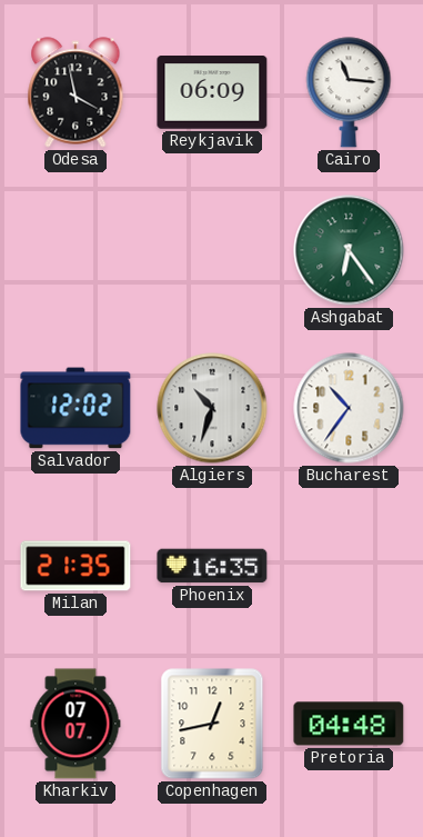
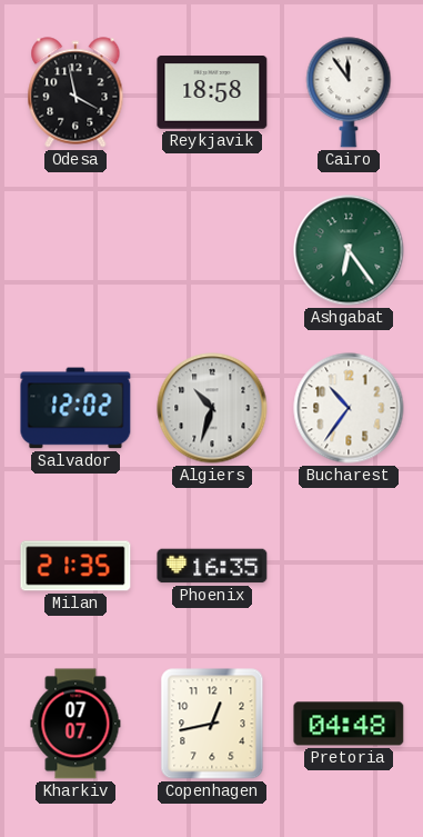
Reykjavik: 06:09 -> 18:58 (212, 92)
Cairo: 11:16 -> 11:54 (349, 92)
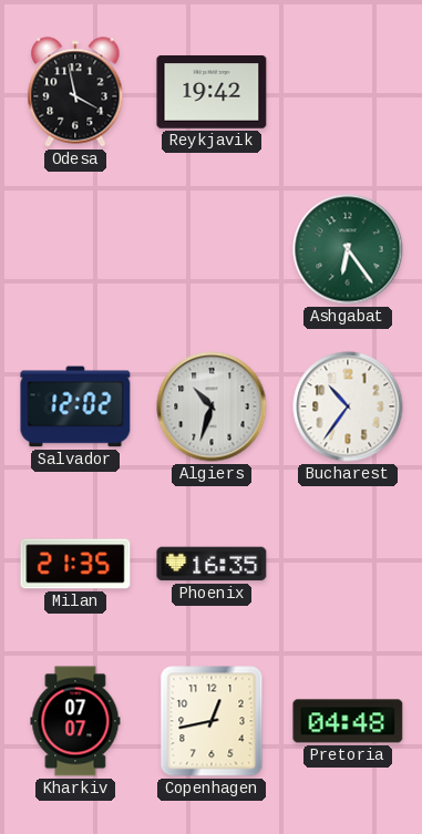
Reykjavik: 18:58 -> 19:42 (212, 92)
Cairo: 11:54 -> none (349, 92)
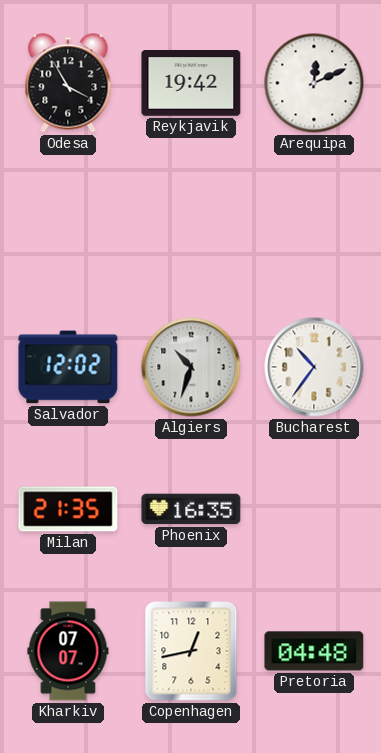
Odesa: 3:58 -> 3:55 (68, 83)
Arequipa: none -> 12:11 (314, 83)
Ashgabat: 6:24 -> none (348, 249)
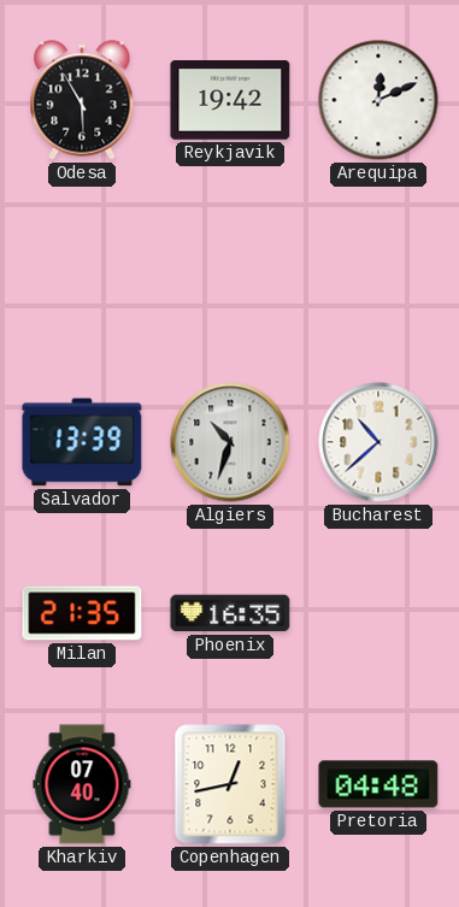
Odesa: 3:55 -> 5:55 (82, 100)
Salvador: 12:02 -> 13:39 (82, 442)
Bucharest: 10:36 -> 10:38 (378, 442)
Kharkiv: 07:07 -> 07:40 (82, 784)
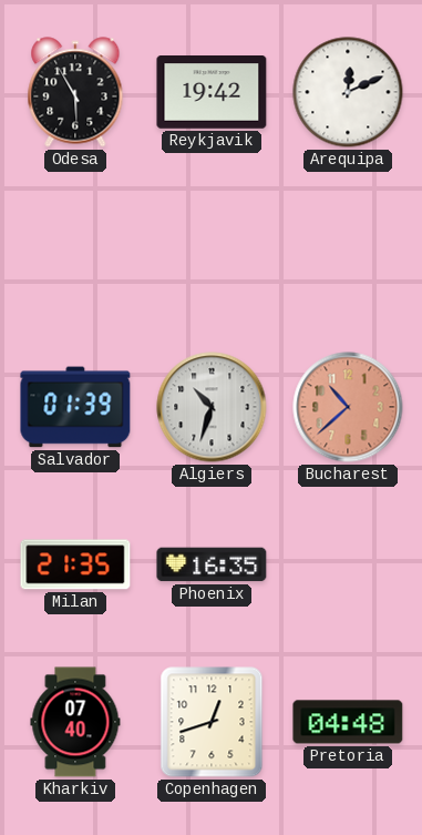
Salvador: 13:39 -> 01:39 (75, 407)
Bucharest dial: white -> salmon (348, 407)
Copenhagen: 12:43 -> 12:42 (212, 722)
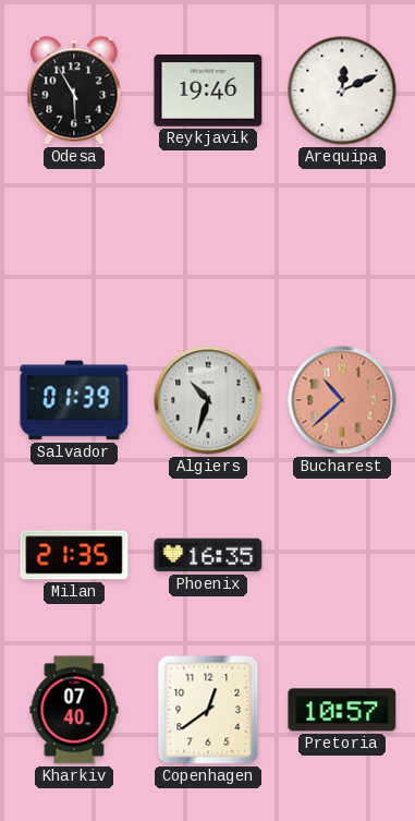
Reykjavik: 19:42 -> 19:46 (208, 90)
Copenhagen: 12:42 -> 12:39 (208, 710)
Pretoria: 04:48 -> 10:57 (342, 710)
